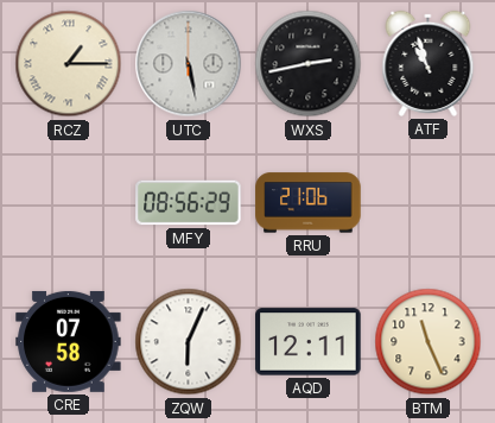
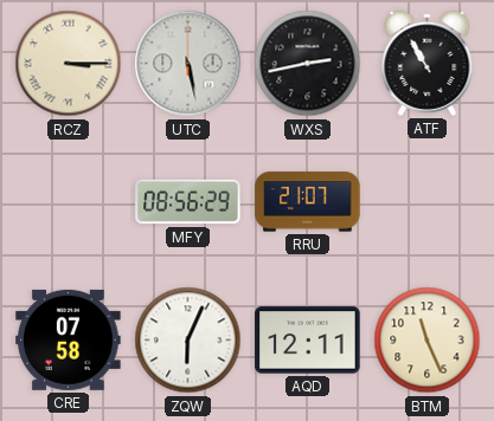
RCZ: 1:15 -> 3:15 (69, 64)
ATF: 10:57 -> 10:55 (428, 63)
RRU: 21:06 -> 21:07 (308, 202)
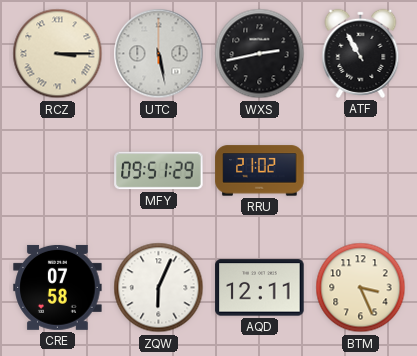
MFY: 08:56 -> 09:51 (159, 171)
RRU: 21:07 -> 21:02 (260, 171)
BTM: 11:26 -> 3:26 (361, 288)
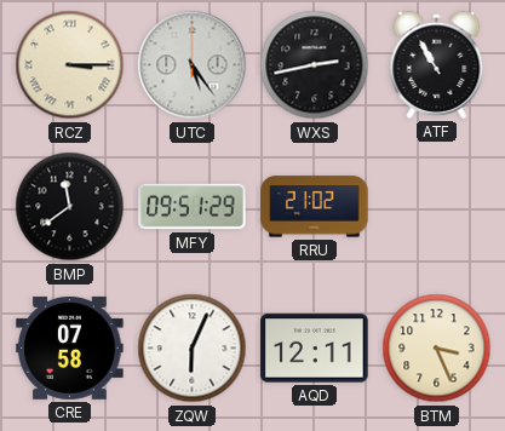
UTC: 5:28 -> 5:24 (193, 65)
BMP: none -> 11:39 (70, 207)
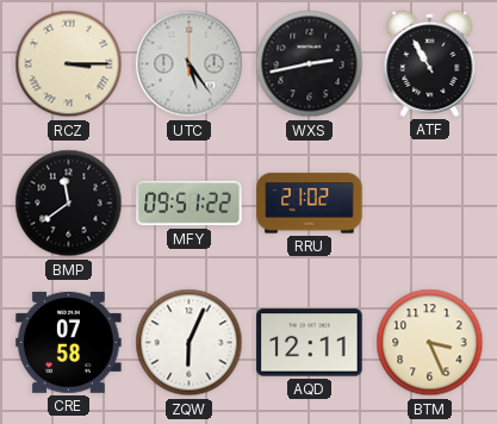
MFY: 09:51:29 -> 09:51:22 (190, 204)
